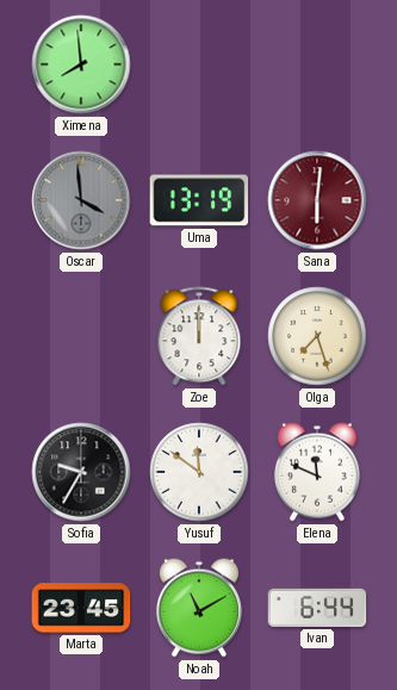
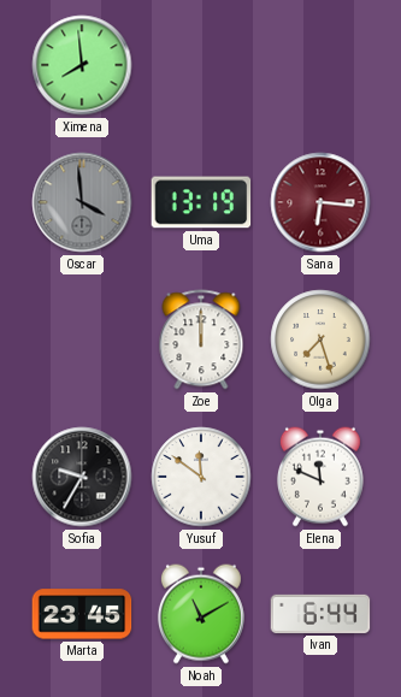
Sana: 6:01 -> 6:16 (320, 202)
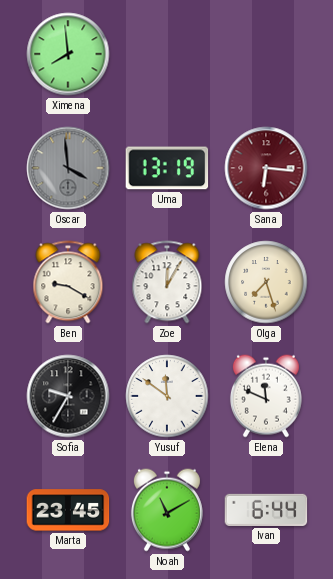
Ben: none -> 9:20 (68, 282)
Zoe: 12:00 -> 12:05 (167, 282)
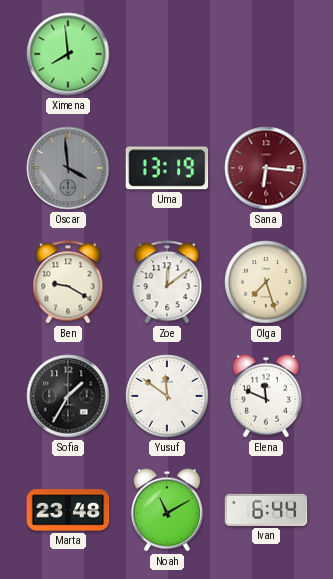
Zoe: 12:05 -> 12:09 (167, 282)
Sofia: 9:35 -> 1:35 (68, 396)
Marta: 23:45 -> 23:48 (68, 510)
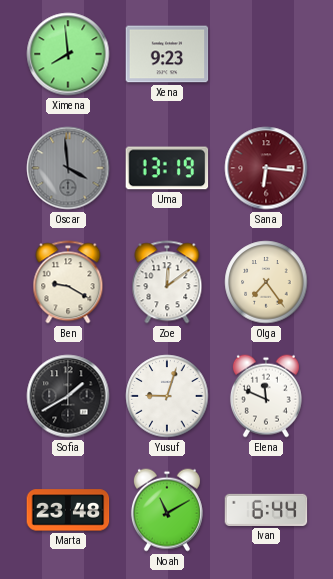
Xena: none -> 9:23 (167, 54)
Olga: 7:27 -> 7:24 (266, 282)
Sofia: 1:35 -> 1:40 (68, 396)
Yusuf: 11:51 -> 9:03 (167, 396)
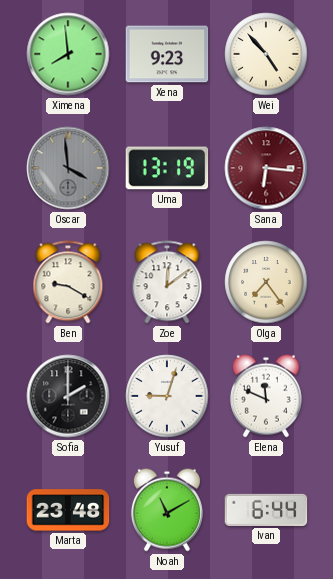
Wei: none -> 4:53 (266, 54)
Sofia: 1:40 -> 2:00 (68, 396)
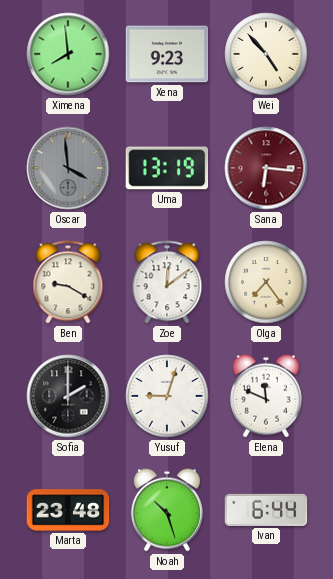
Noah: 11:10 -> 10:27 (167, 510)
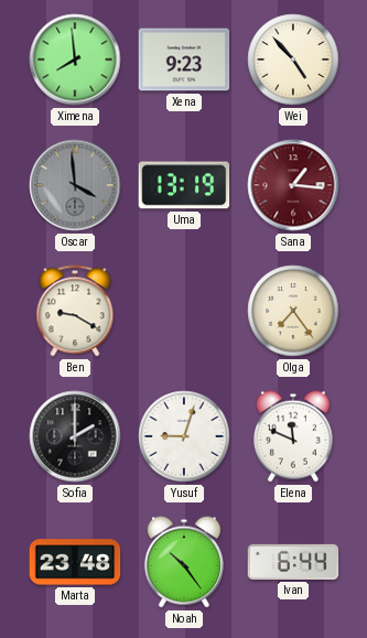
Sana: 6:16 -> 1:16 (293, 185)
Zoe: 12:09 -> none (167, 282)
Noah: 10:27 -> 10:24 (184, 562)
